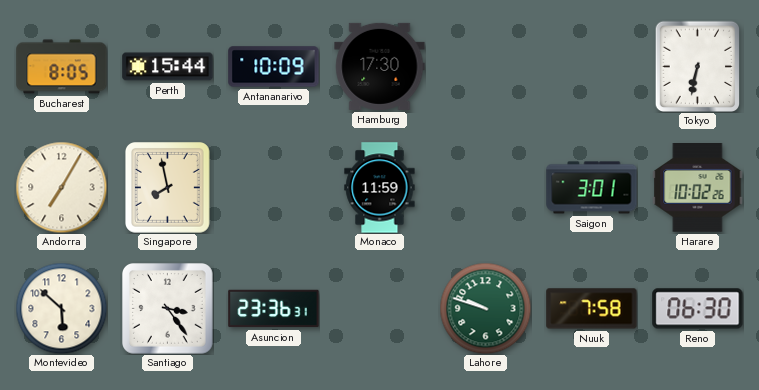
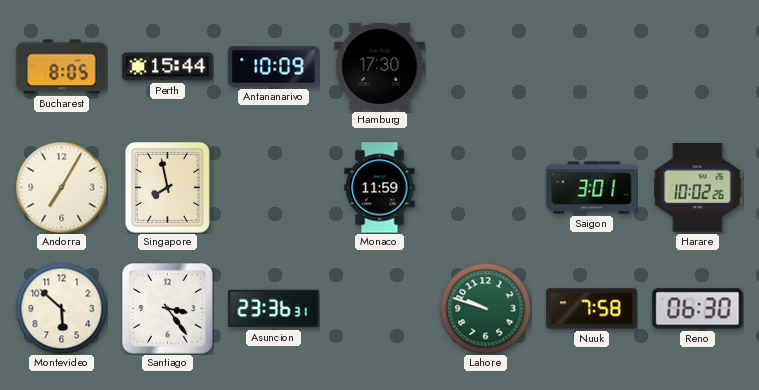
Tokyo: 6:32 -> none (697, 66)
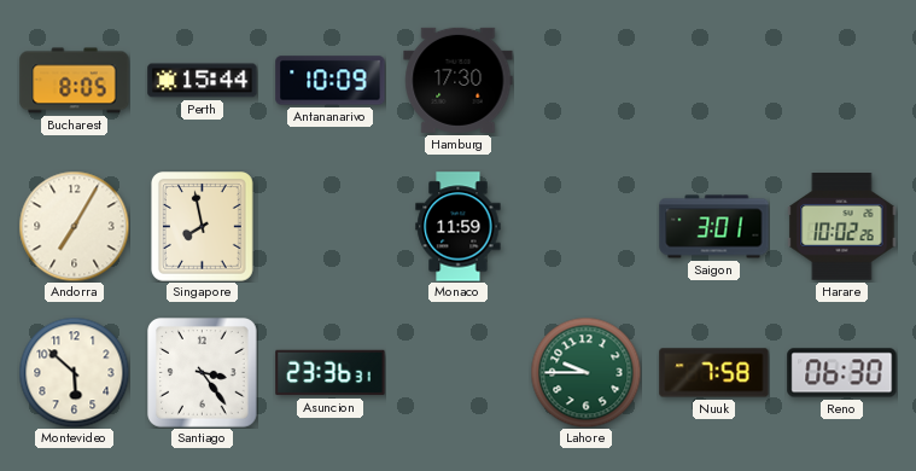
Lahore: 9:48 -> 9:45 (585, 372)
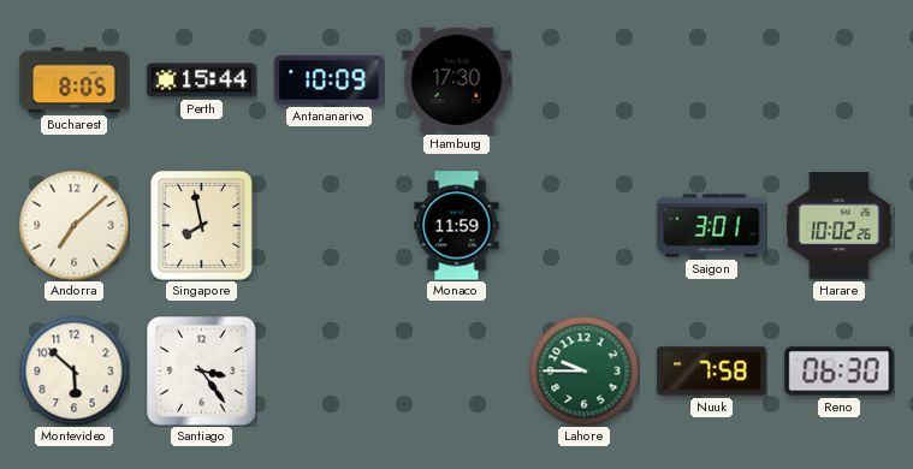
Andorra: 7:05 -> 7:08 (73, 225)
Asuncion: 23:36 -> none (331, 373)
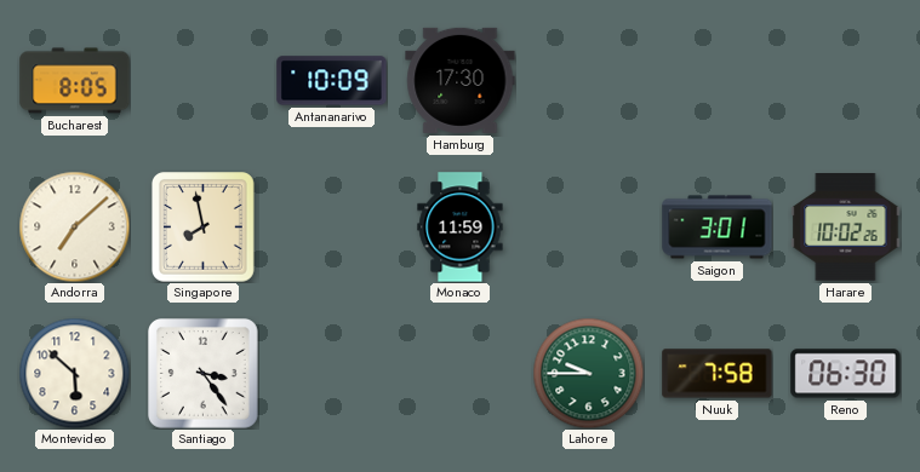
Perth: 15:44 -> none (202, 81)
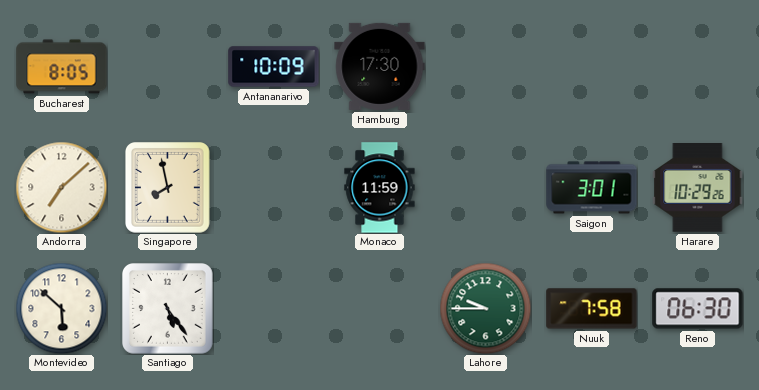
Harare: 10:02 -> 10:29 (698, 188)
Santiago: 3:24 -> 5:24 (168, 309)
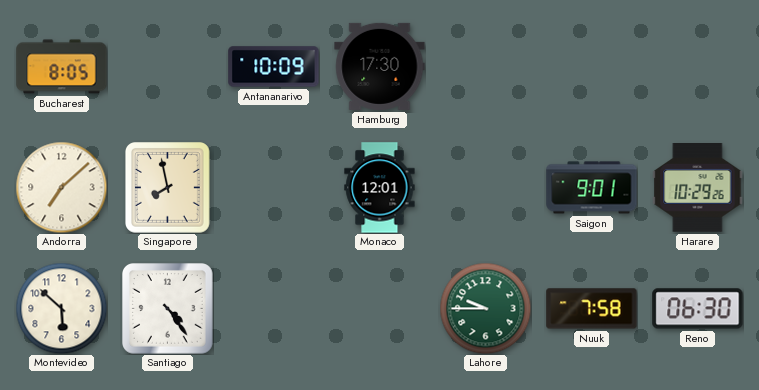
Monaco: 11:59 -> 12:01 (380, 188)
Saigon: 3:01 -> 9:01 (592, 188)
Santiago: 5:24 -> 4:24 (168, 309)
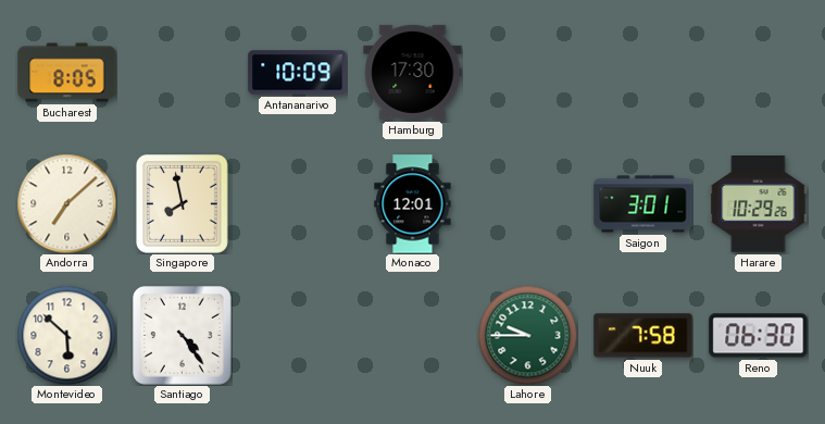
Saigon: 9:01 -> 3:01 (643, 204)
